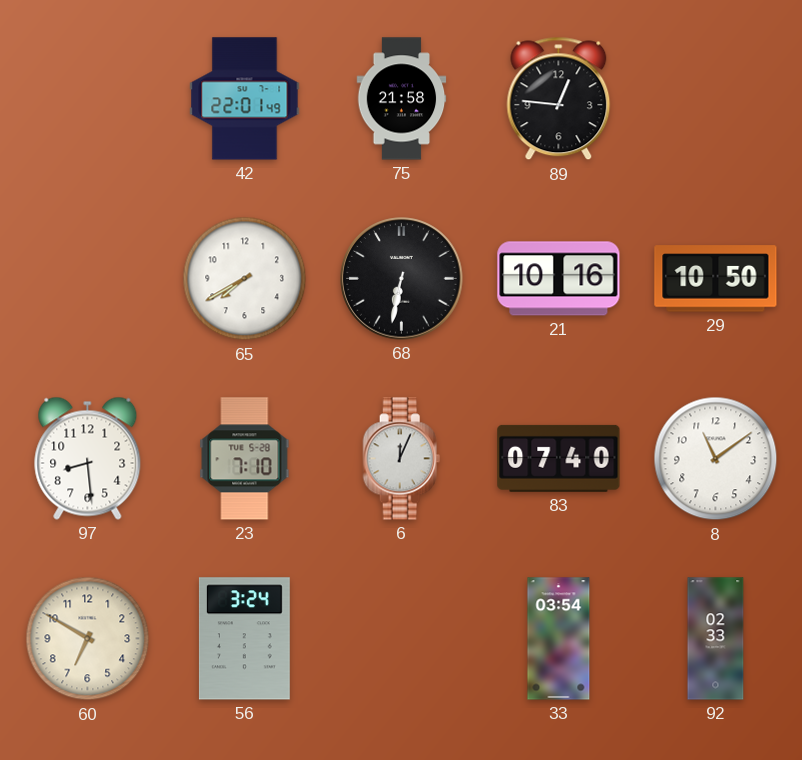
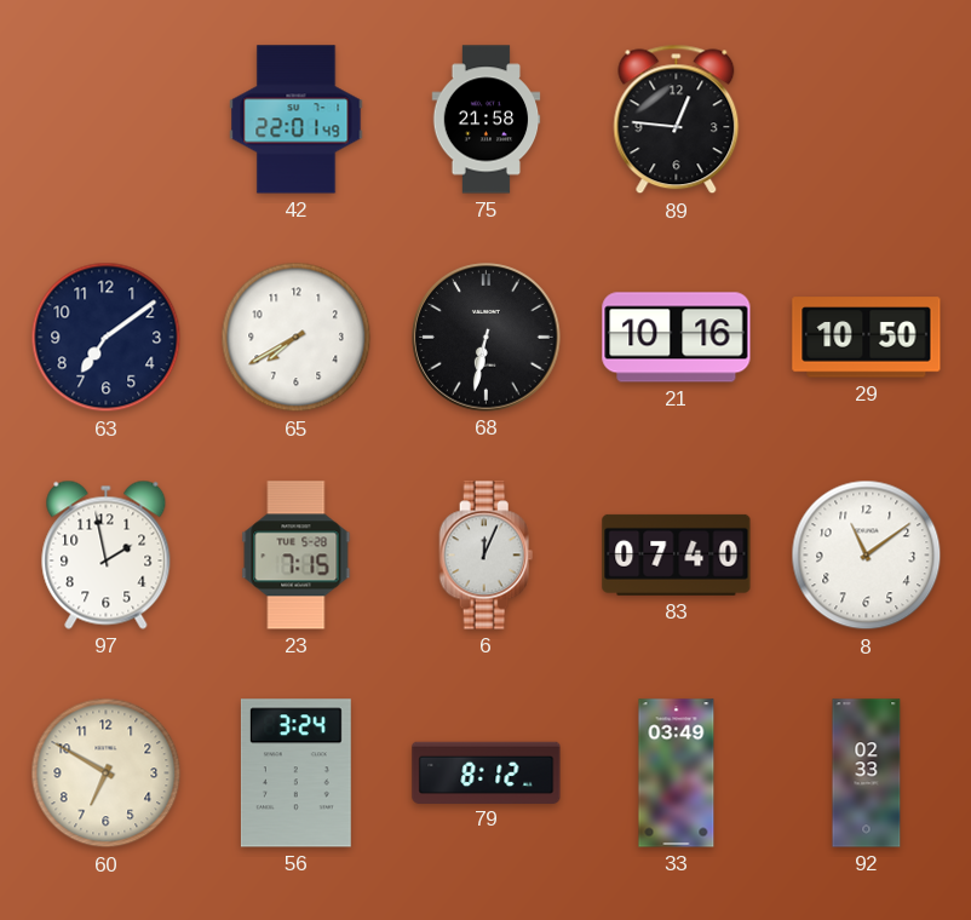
63: none -> 7:09 (107, 338)
97: 8:29 -> 1:58 (107, 554)
23: 7:10 -> 7:15 (297, 556)
79: none -> 8:12 (487, 772)
33: 03:54 -> 03:49 (677, 774)
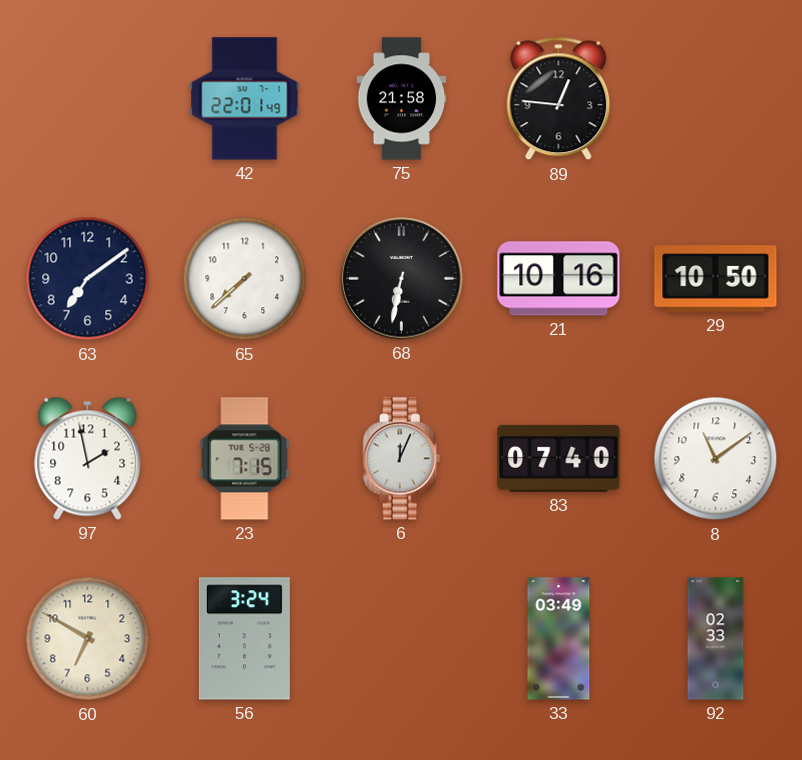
65: 7:40 -> 7:38 (245, 279)
79: 8:12 -> none (487, 772)
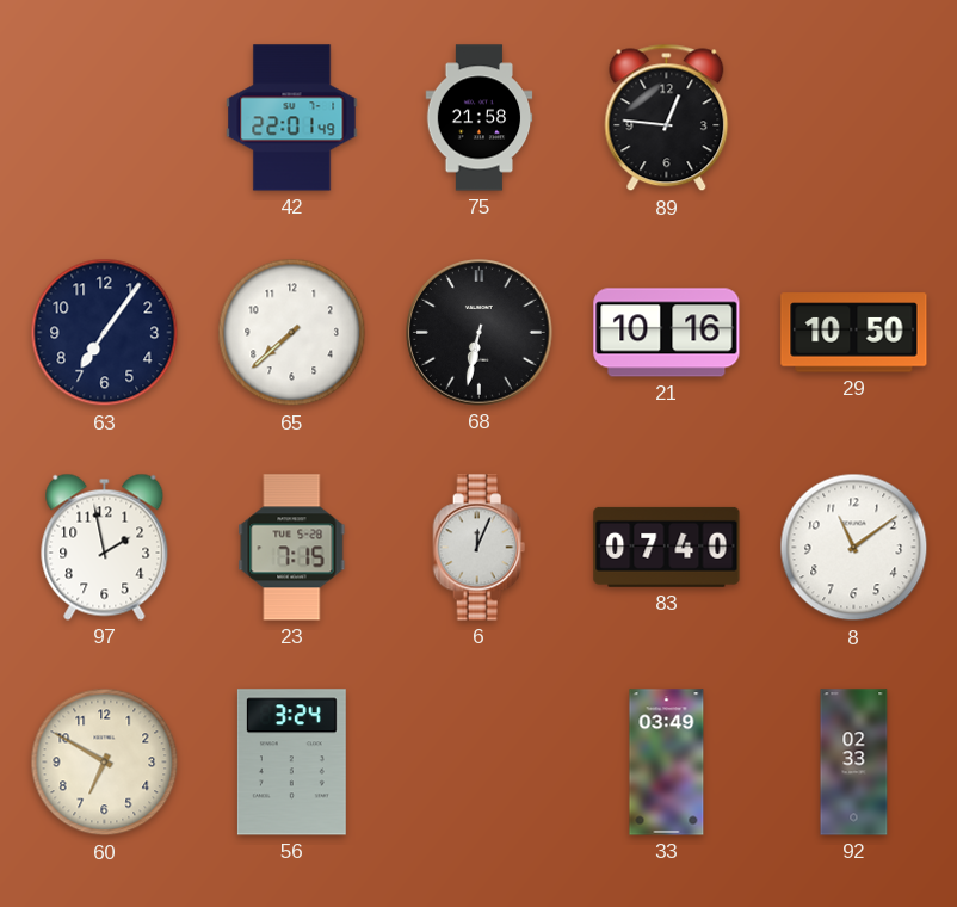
63: 7:09 -> 7:06 (105, 333)
